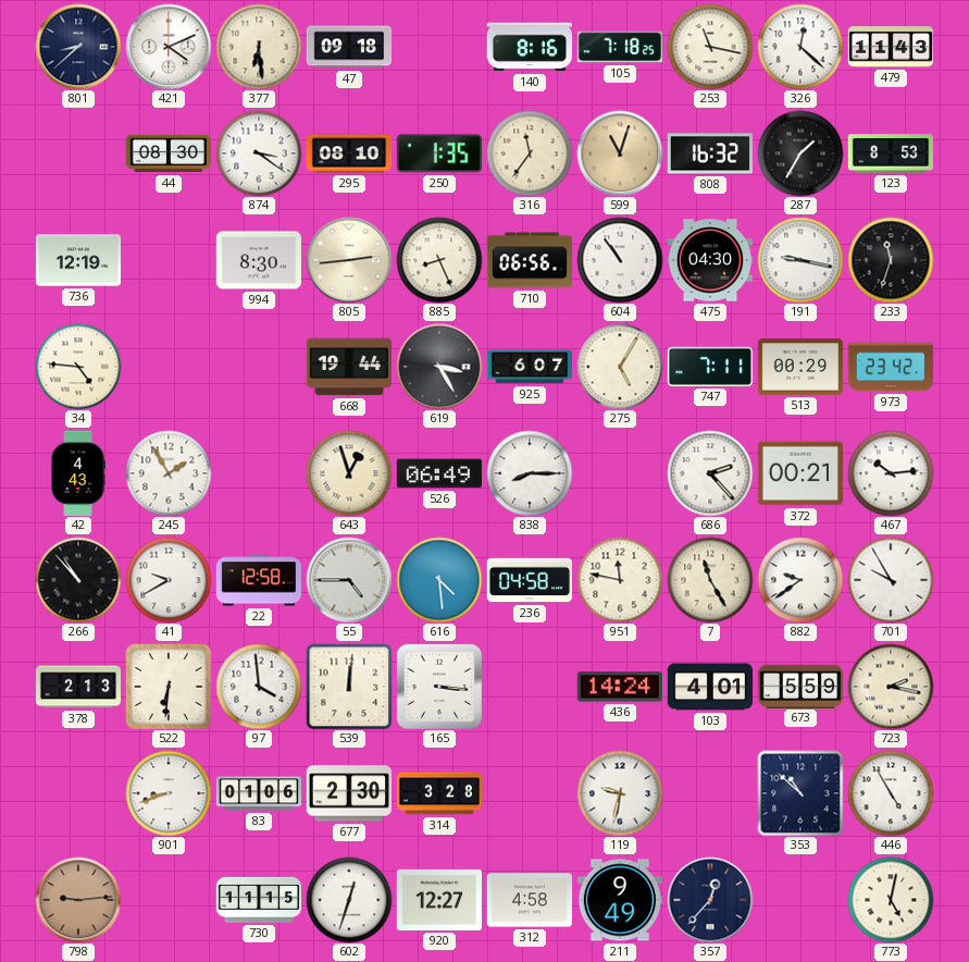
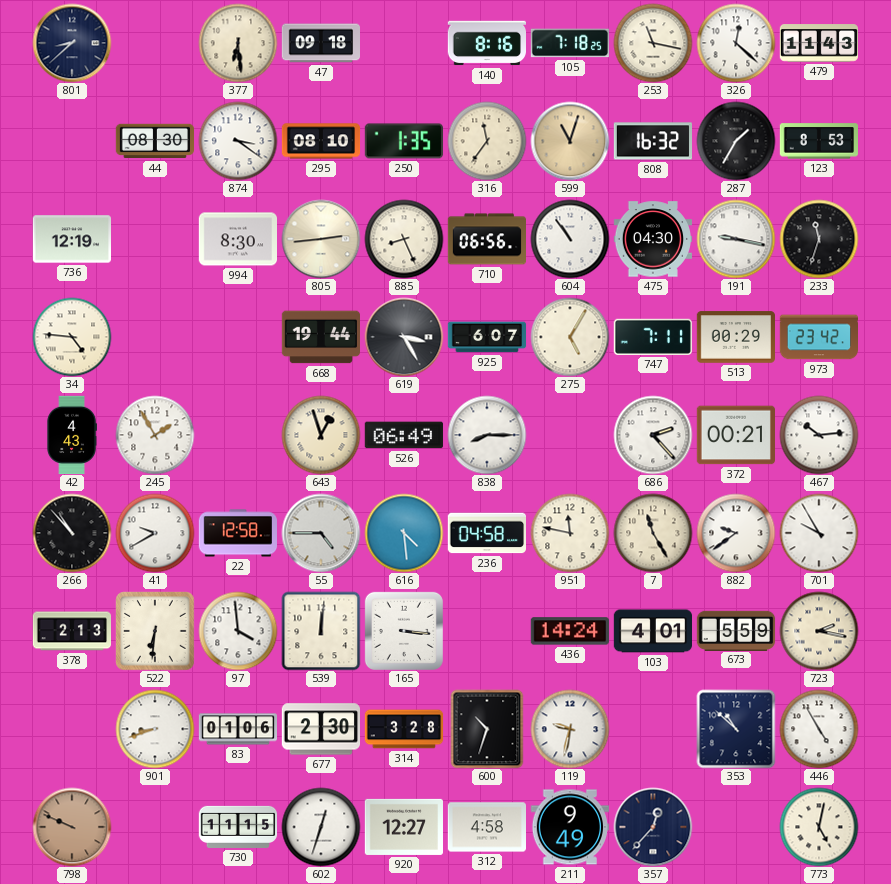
421: 4:11 -> none (169, 47)
600: none -> 10:33 (487, 729)
798: 9:14 -> 9:49 (72, 827)
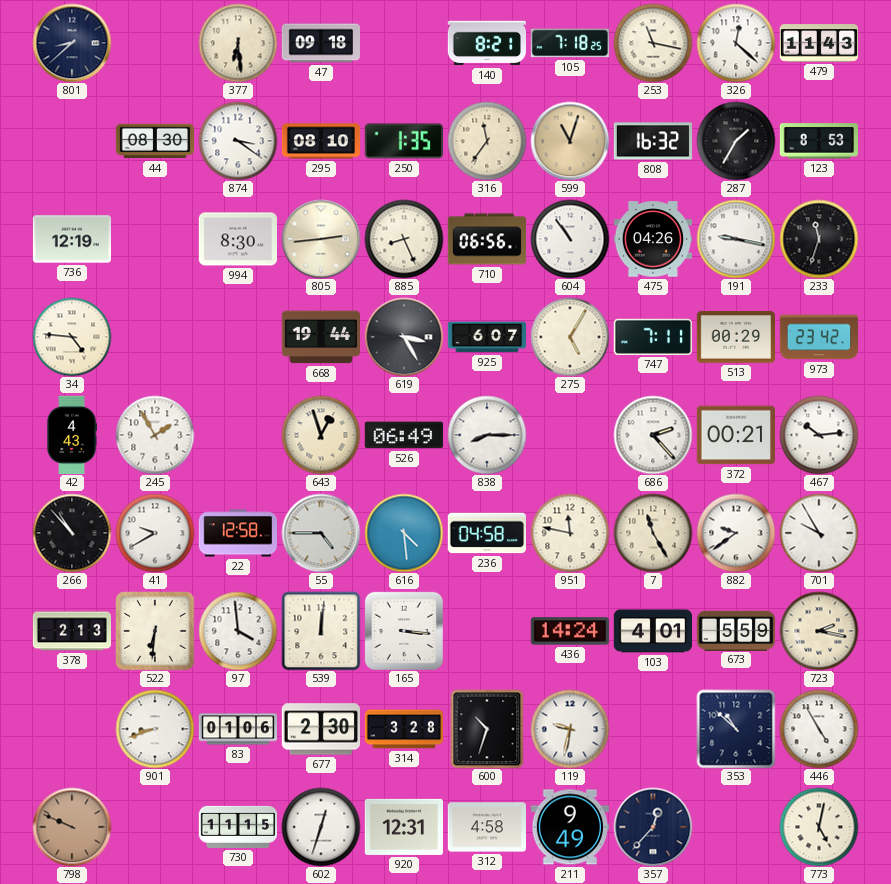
140: 8:16 -> 8:21 (486, 43)
475: 04:30 -> 04:26 (652, 239)
920: 12:27 -> 12:31 (403, 827)
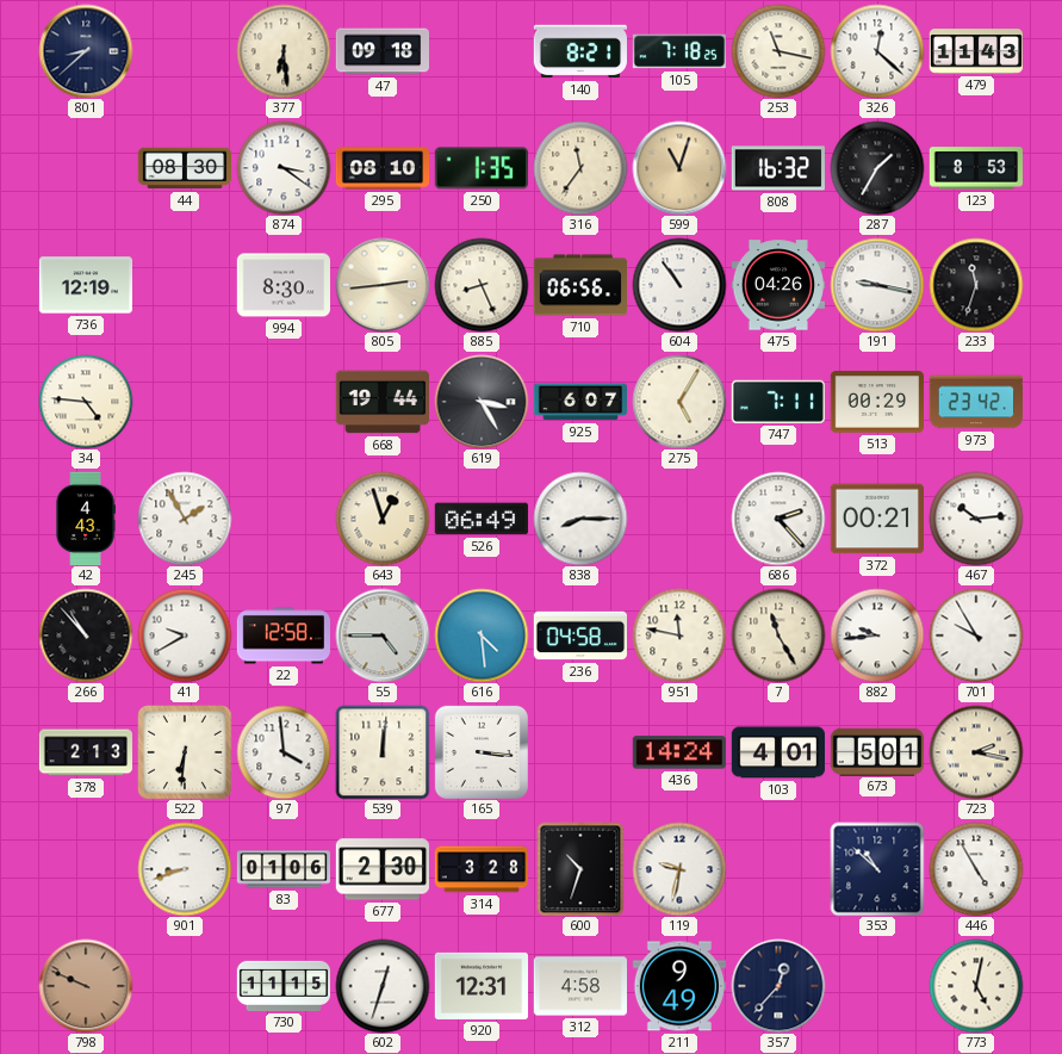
882: 9:39 -> 9:44 (877, 635)
673: 5:59 -> 5:01 (877, 751)
